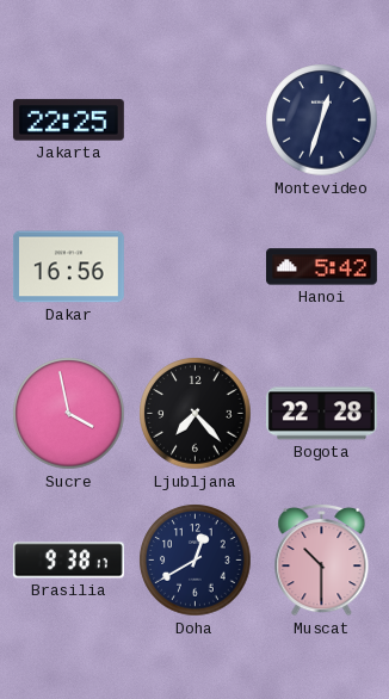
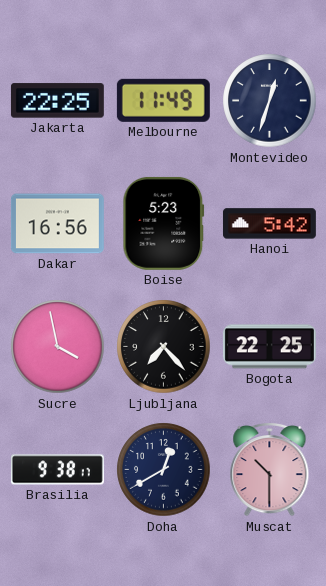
Melbourne: none -> 11:49 (163, 100)
Boise: none -> 5:23 (164, 223)
Bogota: 22:28 -> 22:25 (269, 347)
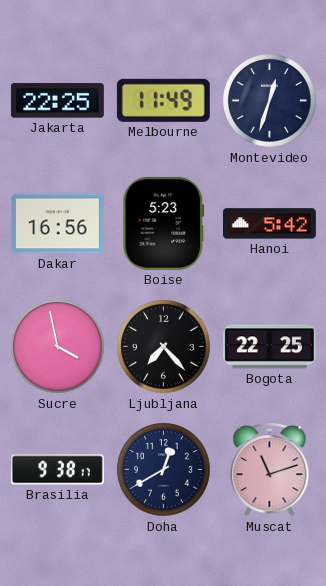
Muscat: 10:30 -> 11:12 (270, 469)
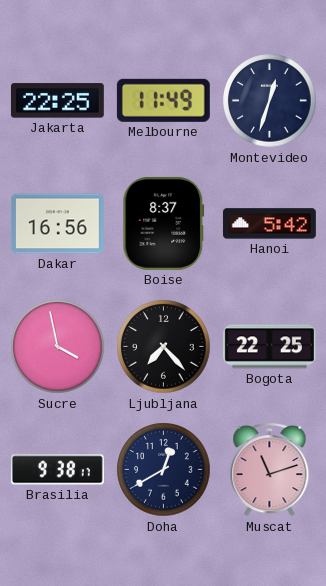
Boise: 5:23 -> 8:37 (164, 223)
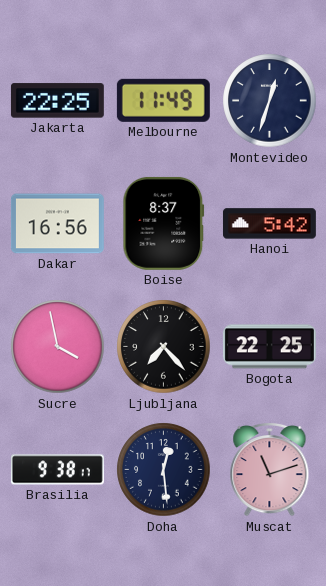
Doha: 12:40 -> 12:29 (164, 470)
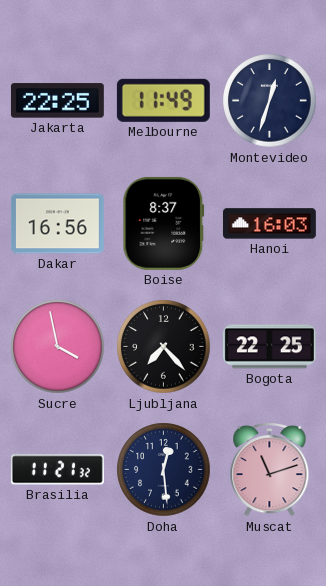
Hanoi: 5:42 -> 16:03 (269, 224)
Brasilia: 9:38 -> 11:21 (57, 470)
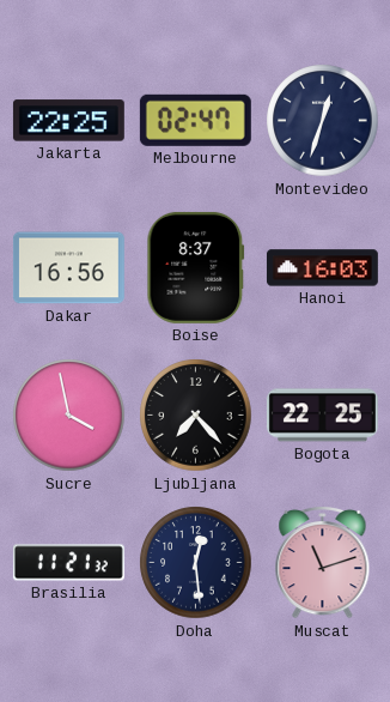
Melbourne: 11:49 -> 02:47 (195, 120)
